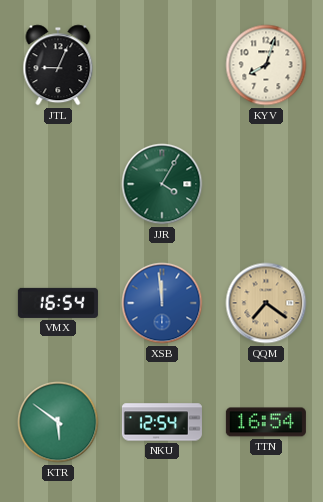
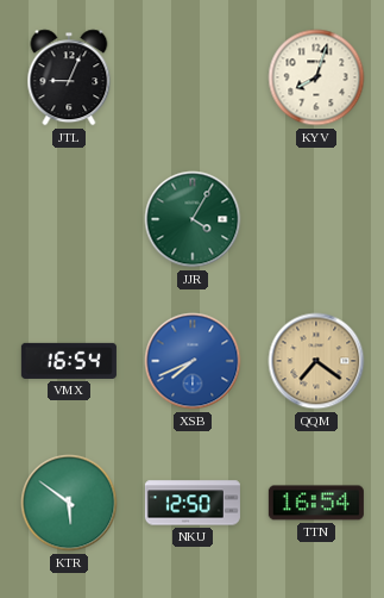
XSB: 11:59 -> 7:41 (193, 361)
NKU: 12:54 -> 12:50 (193, 503)
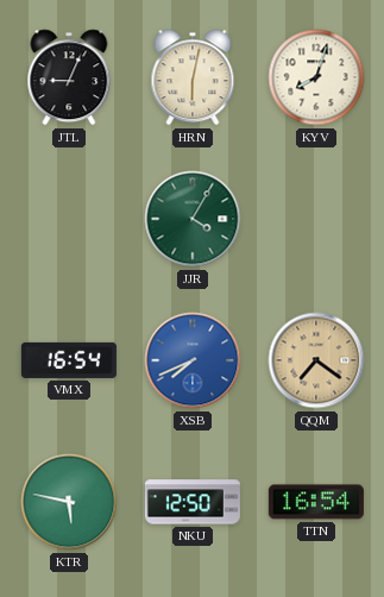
HRN: none -> 6:02 (193, 77)
KTR: 5:51 -> 5:47 (69, 502)
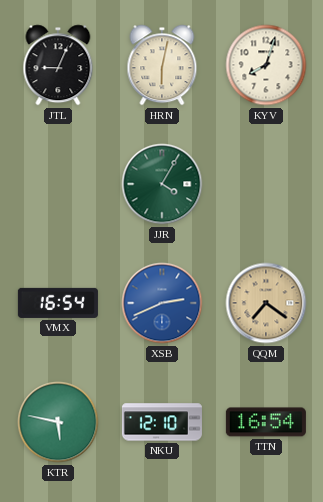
XSB: 7:41 -> 2:41 (162, 303)
NKU: 12:50 -> 12:10 (162, 422)
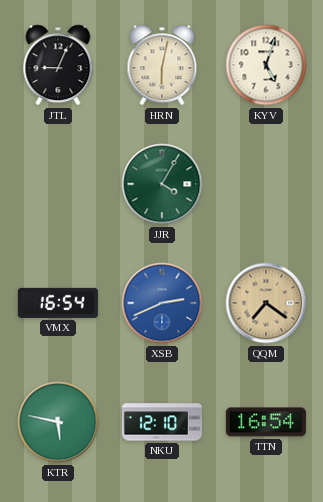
KYV: 8:03 -> 5:03 (266, 65)
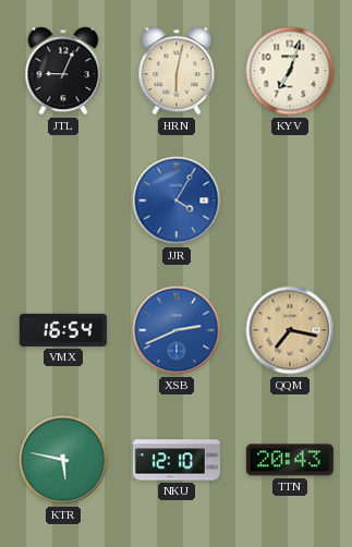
KYV: 5:03 -> 7:03 (290, 71)
JJR dial: green -> blue (177, 200)
QQM: 7:21 -> 7:17 (290, 330)
TTN: 16:54 -> 20:43 (290, 460)
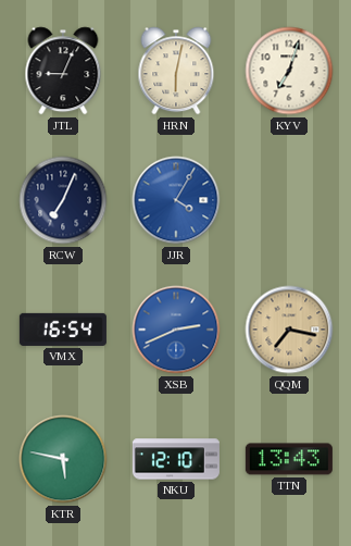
RCW: none -> 7:04 (63, 200)
TTN: 20:43 -> 13:43 (289, 459)
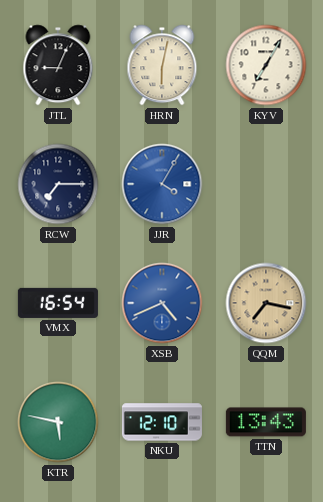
KYV: 7:03 -> 7:05 (266, 65)
RCW: 7:04 -> 7:15 (58, 184)
XSB: 2:41 -> 4:41 (162, 303)
